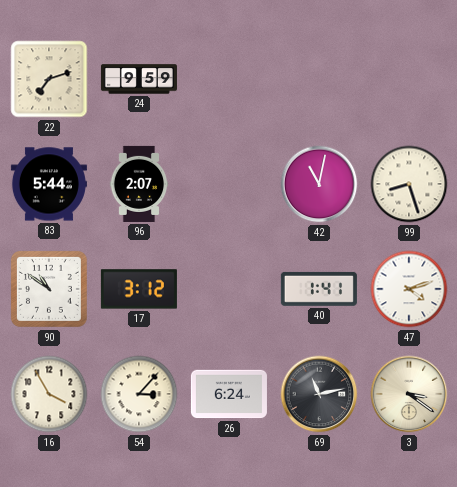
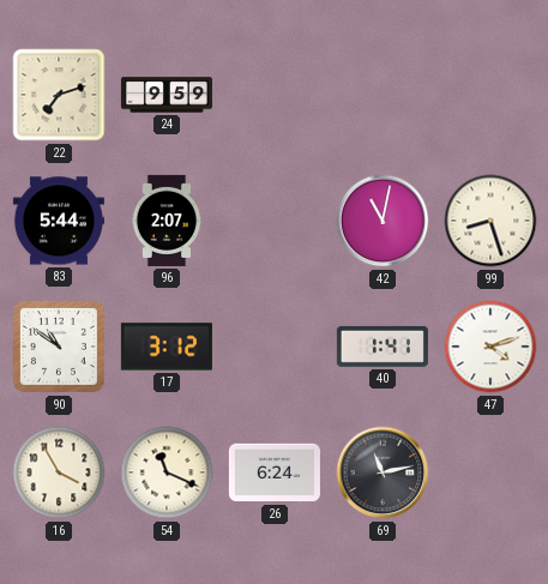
54: 3:07 -> 11:19 (167, 472)
3: 3:21 -> none (409, 394)
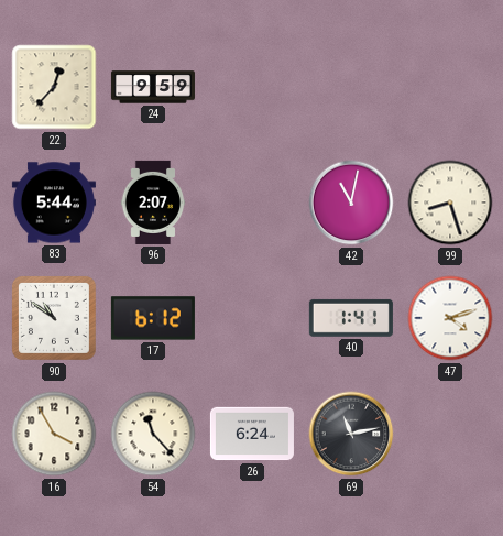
22: 7:12 -> 12:37 (54, 87)
17: 3:12 -> 6:12 (153, 318)
54: 11:19 -> 11:23 (153, 434)
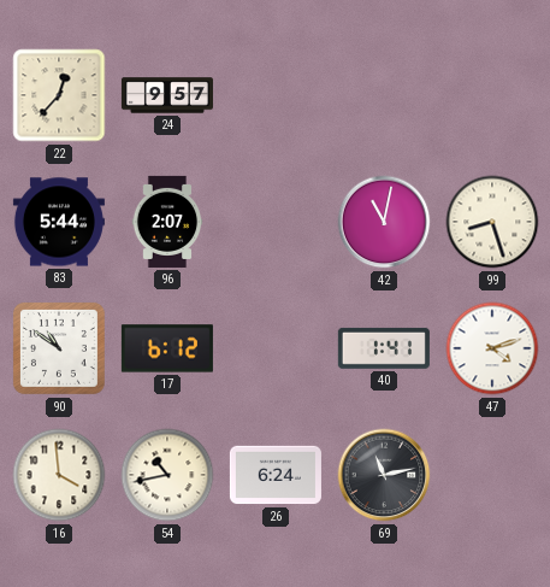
24: 9:59 -> 9:57 (167, 95)
16: 3:55 -> 3:59 (59, 475)
54: 11:23 -> 10:43 (167, 475)
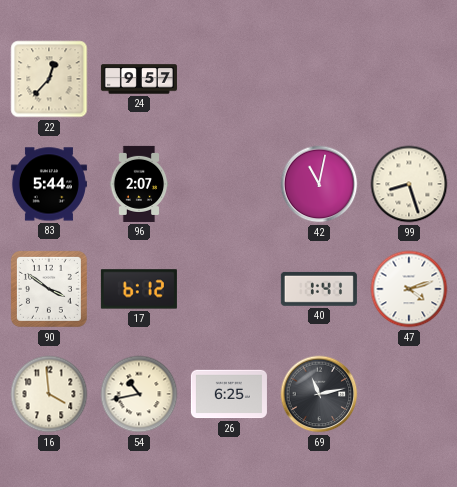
90: 10:51 -> 3:51 (49, 289)
26: 6:24 -> 6:25 (229, 394)
